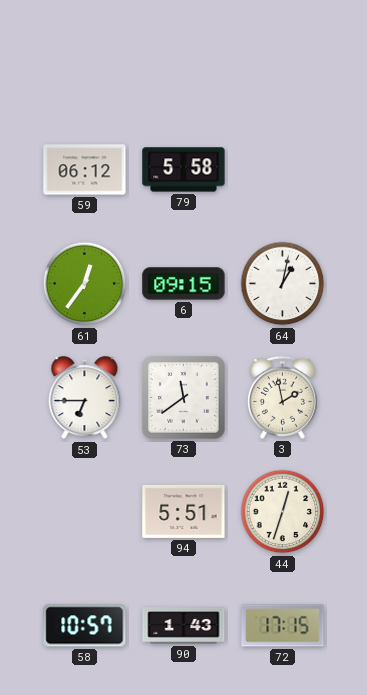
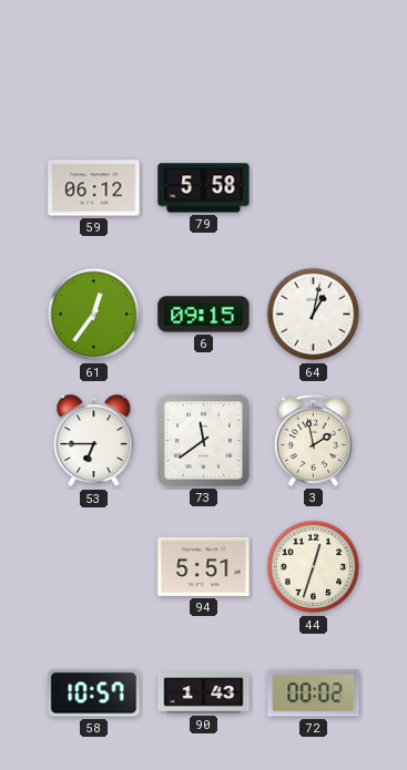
72: 17:15 -> 00:02 (314, 694)
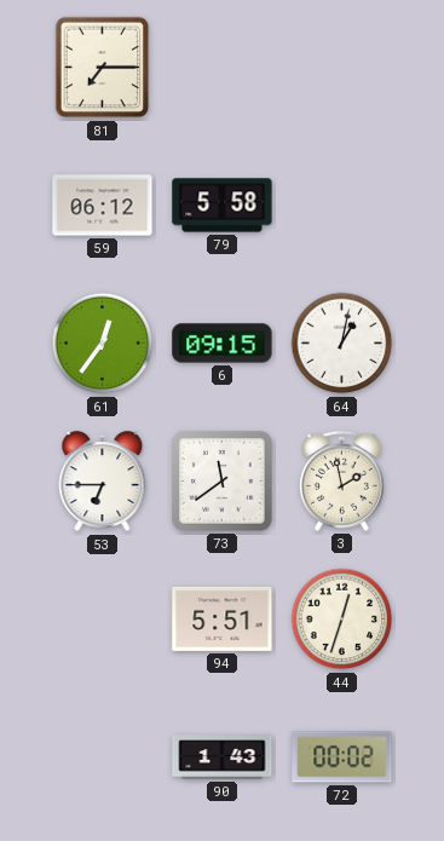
81: none -> 7:15 (103, 68)
58: 10:57 -> none (94, 694)
